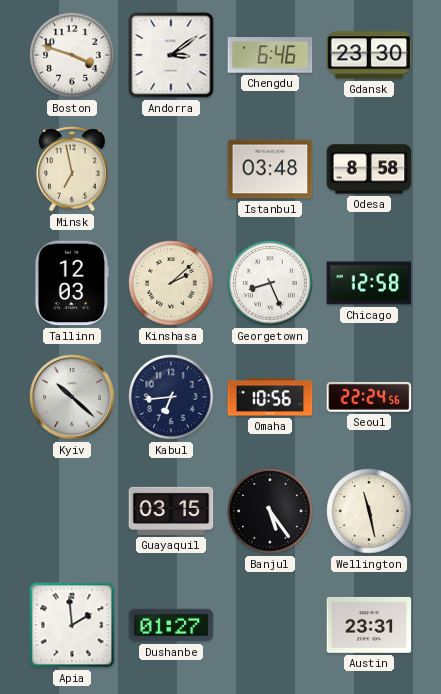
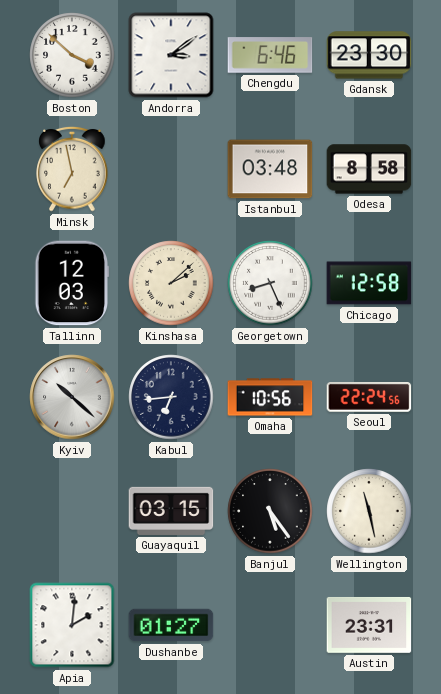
Boston: 3:48 -> 3:52 (72, 55)
Apia: 1:59 -> 2:01 (72, 625)
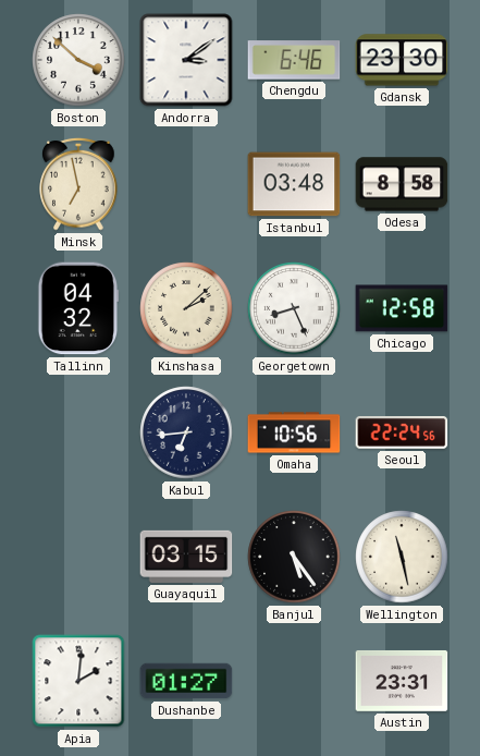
Tallinn: 12:03 -> 04:32 (78, 308)
Kyiv: 10:22 -> none (72, 397)
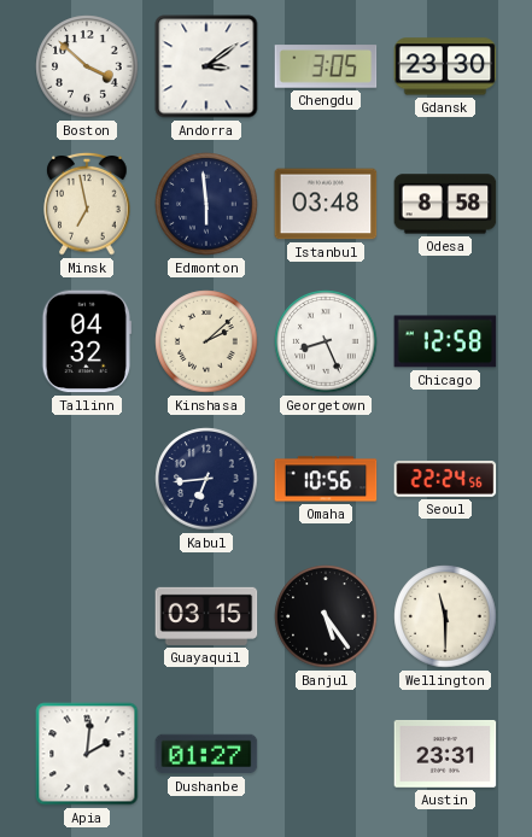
Chengdu: 6:46 -> 3:05 (326, 66)
Edmonton: none -> 5:59 (206, 204)
Wellington: 11:28 -> 11:30 (445, 616)
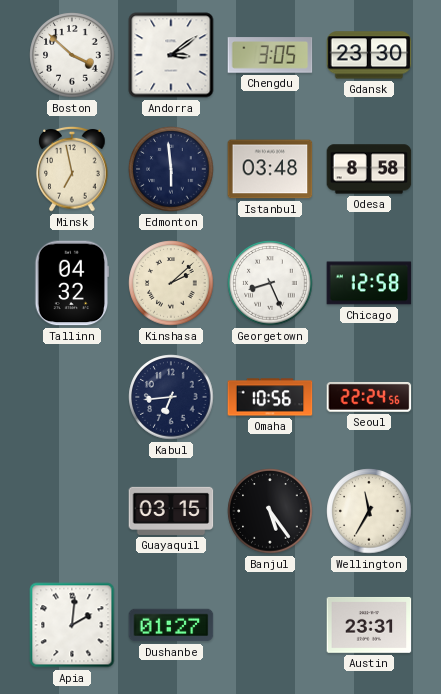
Wellington: 11:30 -> 11:35 (369, 511)
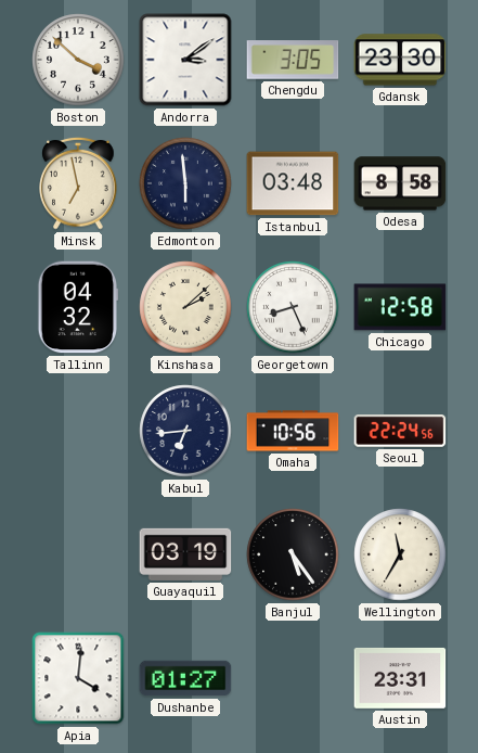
Guayaquil: 03:15 -> 03:19 (185, 554)
Apia: 2:01 -> 4:01 (78, 678)
